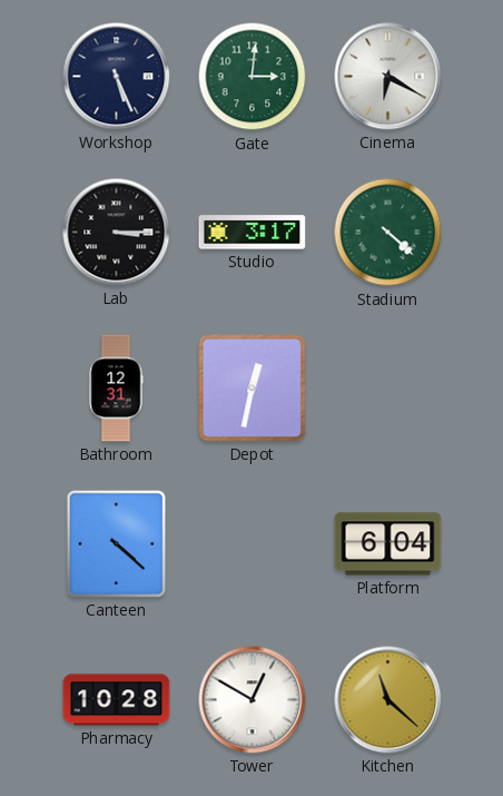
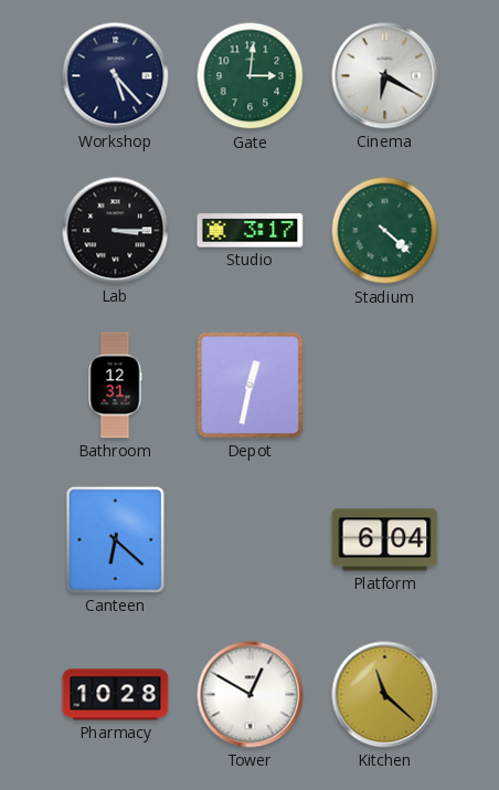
Workshop: 5:26 -> 5:23 (116, 76)
Canteen: 4:22 -> 6:22 (115, 539)
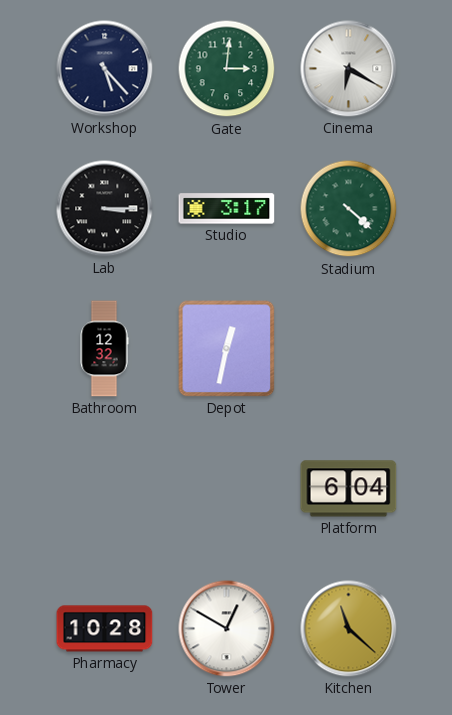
Bathroom: 12:31 -> 12:32 (104, 349)
Canteen: 6:22 -> none (115, 539)
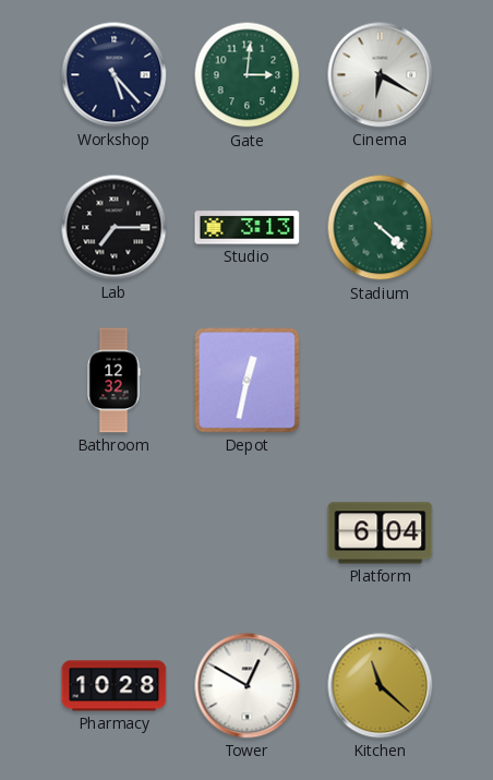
Lab: 3:15 -> 7:15 (115, 228)
Studio: 3:17 -> 3:13 (248, 228)
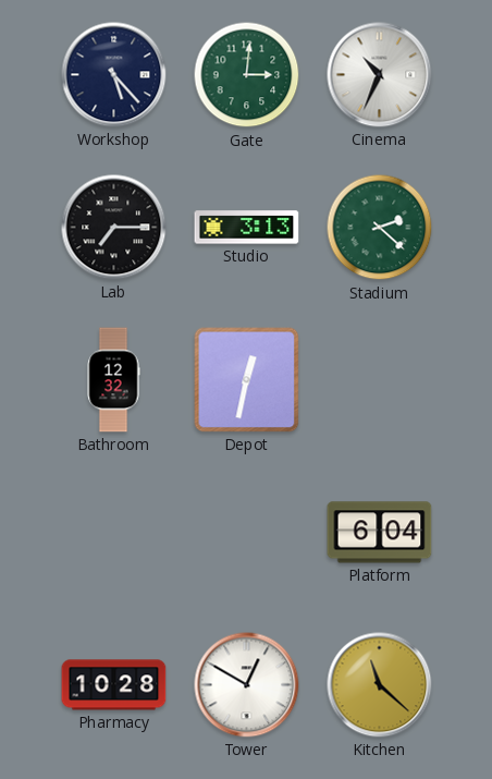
Cinema: 6:20 -> 10:34 (380, 75)
Stadium: 4:22 -> 2:22 (380, 228)
